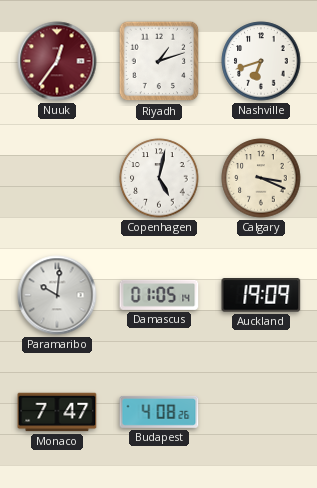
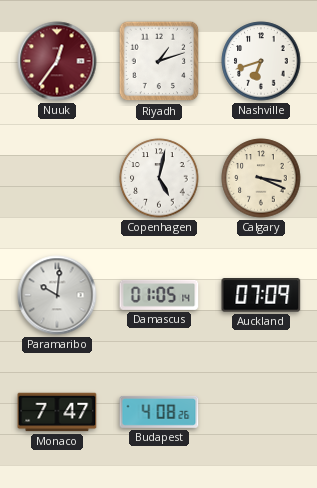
Auckland: 19:09 -> 07:09 (261, 296)
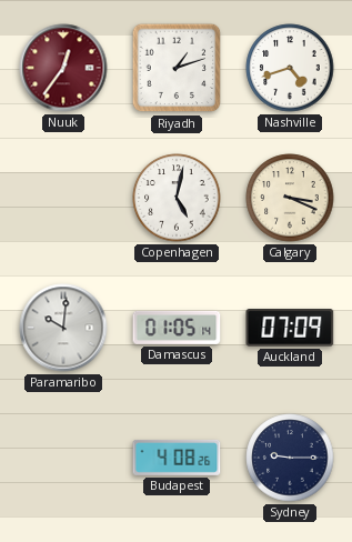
Nashville: 6:42 -> 4:42 (290, 68)
Monaco: 7:47 -> none (57, 412)
Sydney: none -> 9:15 (290, 458)
